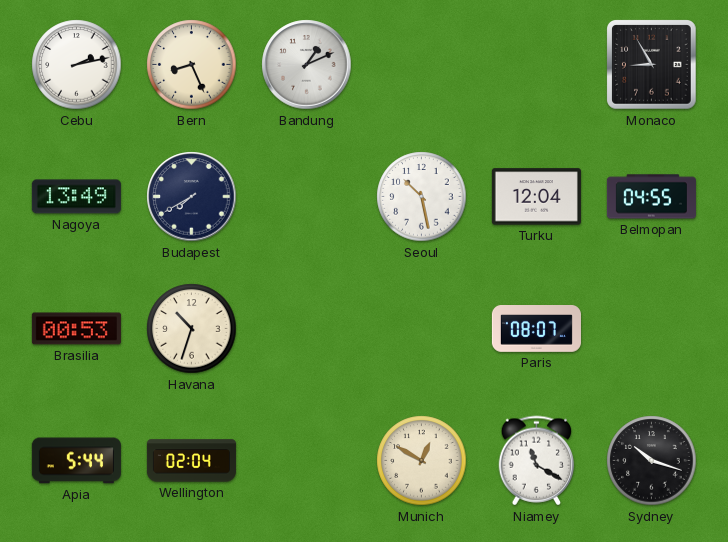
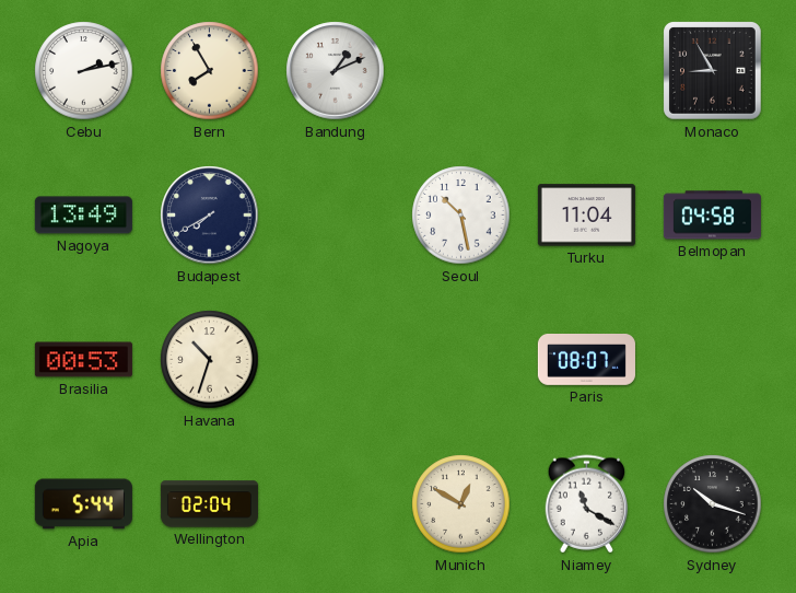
Bern: 8:26 -> 7:55 (210, 71)
Turku: 12:04 -> 11:04 (586, 216)
Belmopan: 04:55 -> 04:58 (712, 216)
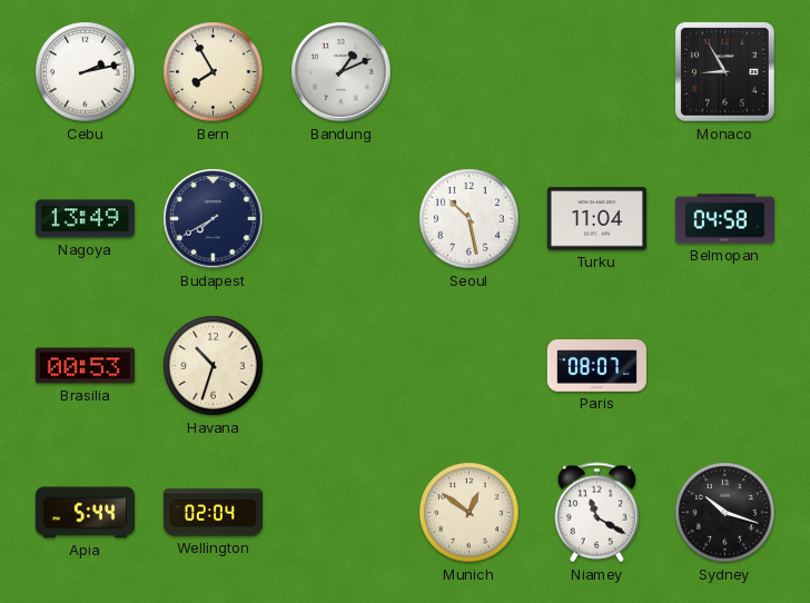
Munich: 12:50 -> 12:51 (470, 513)
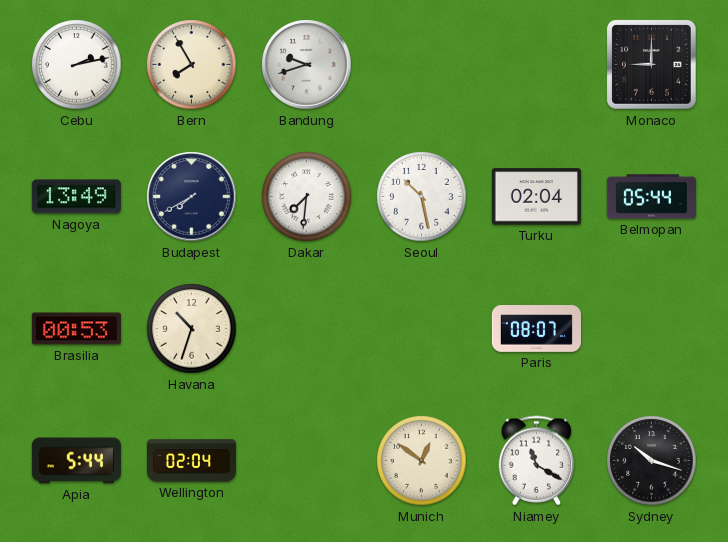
Bandung: 1:11 -> 9:42 (307, 65)
Monaco: 8:55 -> 9:00 (652, 65)
Dakar: none -> 7:31 (307, 197)
Turku: 11:04 -> 02:04 (536, 197)
Belmopan: 04:58 -> 05:44 (651, 197)
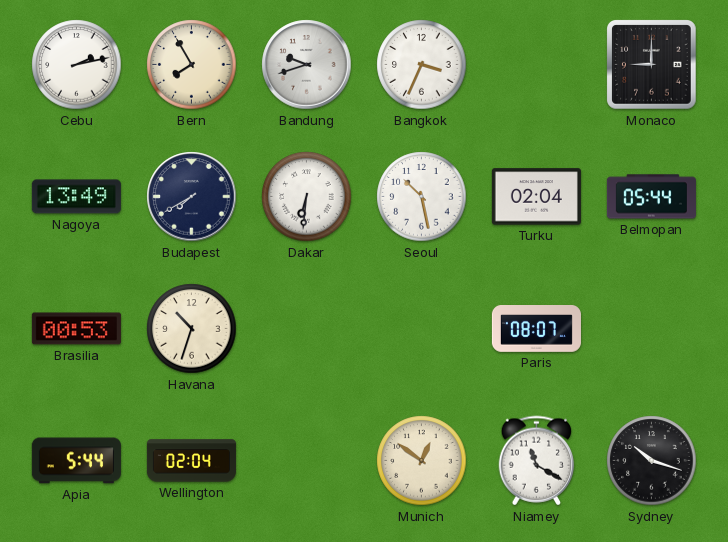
Bangkok: none -> 3:34 (422, 65)
Dakar: 7:31 -> 6:31 (307, 197)
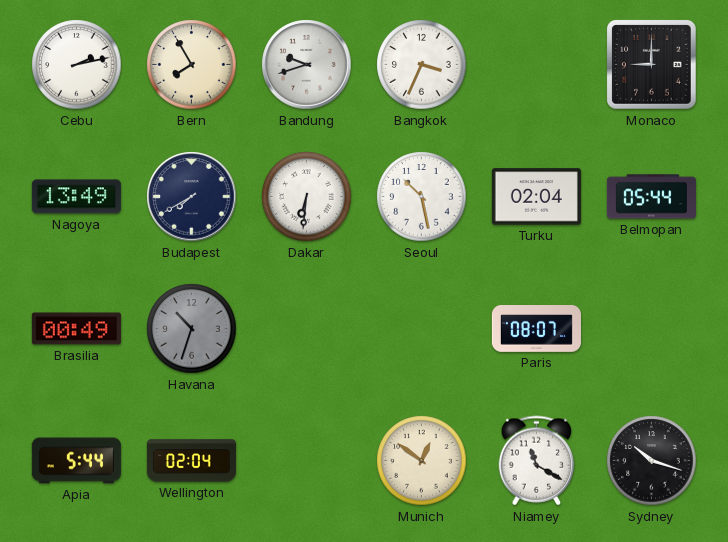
Brasilia: 00:53 -> 00:49 (76, 329)
Havana dial: cream -> grey (192, 329)
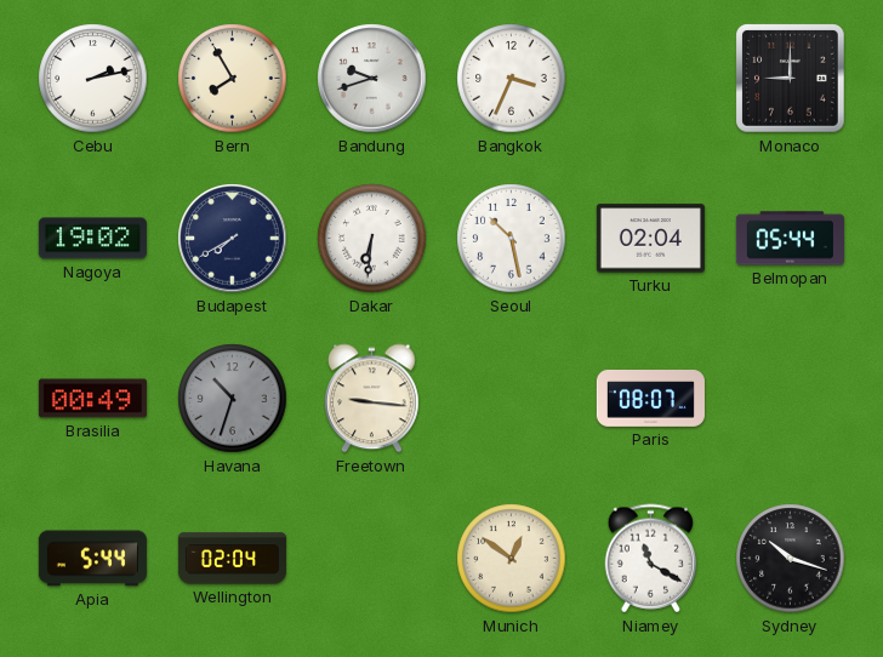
Nagoya: 13:49 -> 19:02 (92, 239)
Freetown: none -> 9:16 (372, 399)
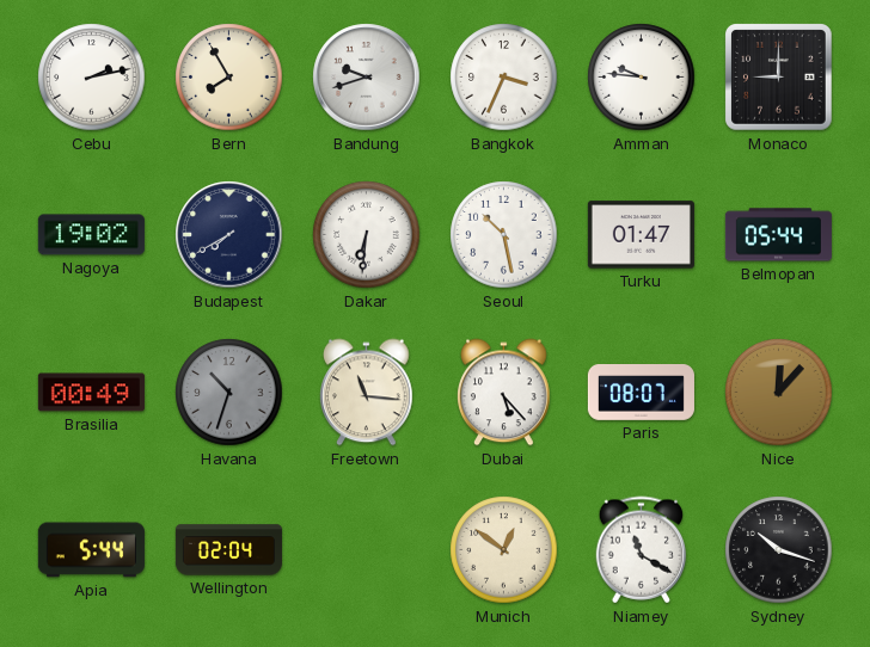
Amman: none -> 9:46 (642, 78)
Turku: 02:04 -> 01:47 (641, 235)
Freetown: 9:16 -> 11:16 (367, 393)
Dubai: none -> 5:23 (504, 393)
Nice: none -> 12:07 (779, 393)
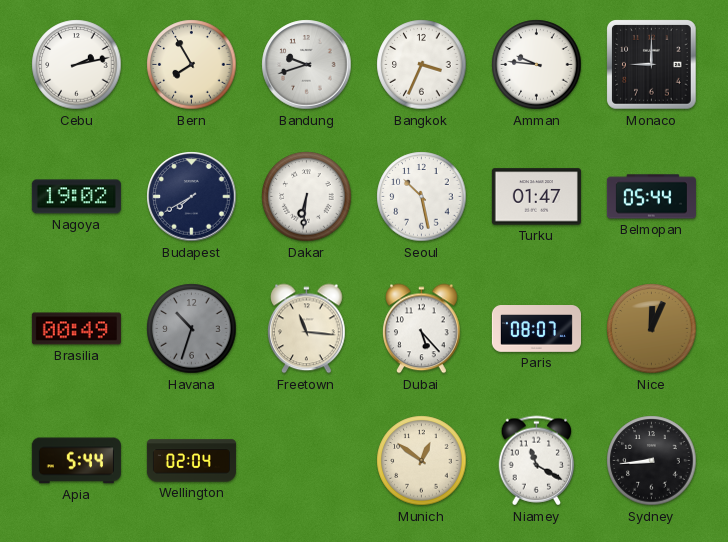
Nice: 12:07 -> 12:04 (652, 329)
Sydney: 10:18 -> 8:44 (652, 461)
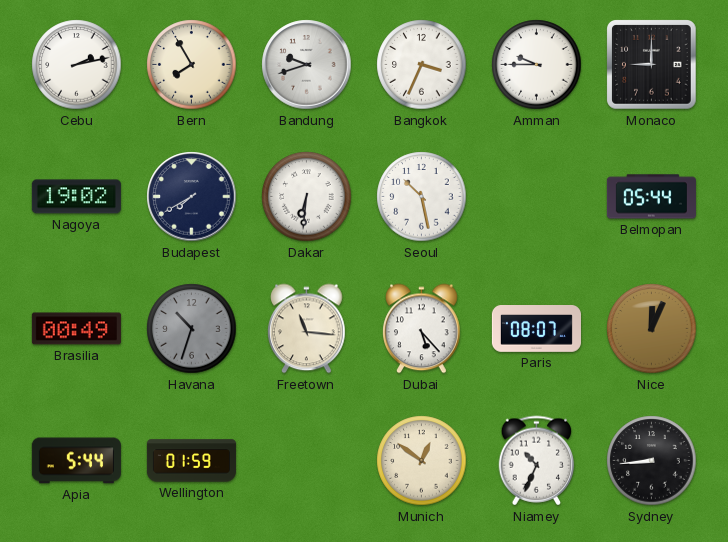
Amman: 9:46 -> 9:45 (537, 65)
Turku: 01:47 -> none (536, 197)
Wellington: 02:04 -> 01:59 (191, 461)
Niamey: 11:20 -> 10:34 (537, 461)
